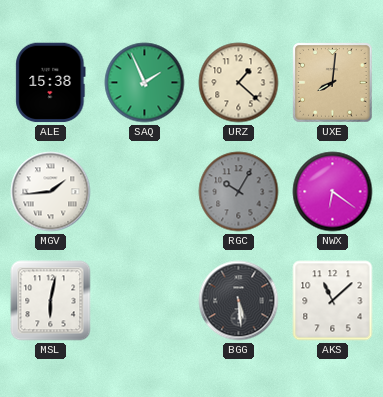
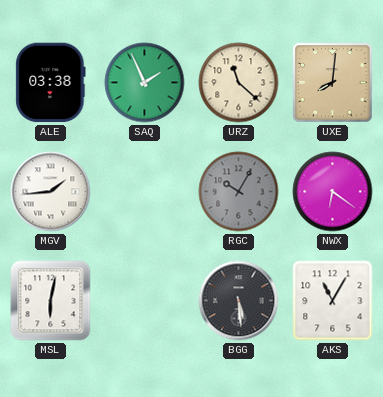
ALE: 15:38 -> 03:38 (51, 83)
URZ: 1:22 -> 11:22 (239, 83)
AKS: 11:08 -> 11:05 (333, 301)
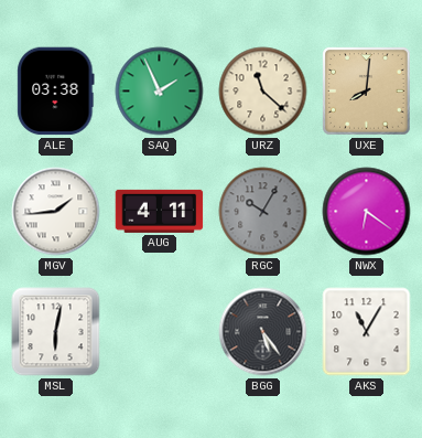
AUG: none -> 4:11 (160, 211)
BGG: 5:29 -> 5:24 (263, 332)
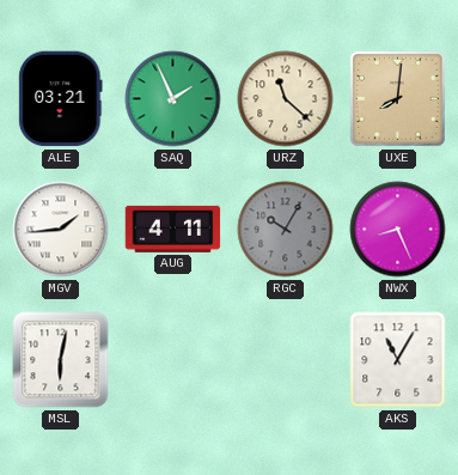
ALE: 03:38 -> 03:21 (61, 99)
NWX: 6:21 -> 8:26 (398, 230)
BGG: 5:24 -> none (263, 332)
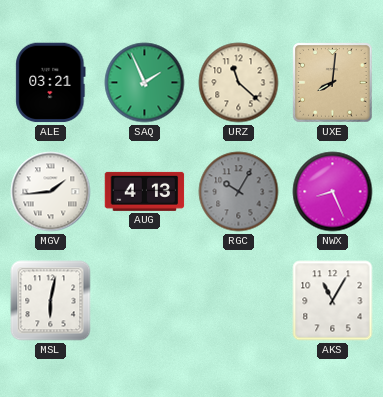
AUG: 4:11 -> 4:13 (145, 191)
